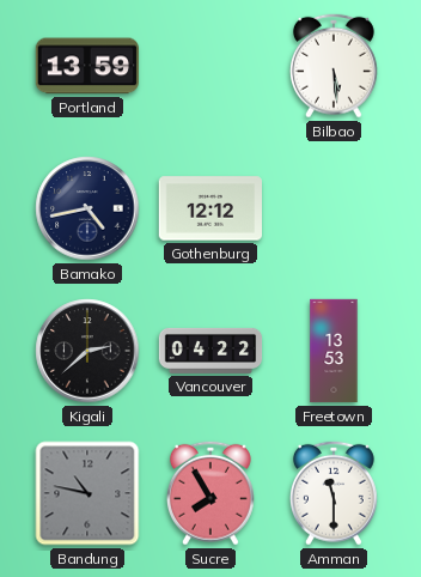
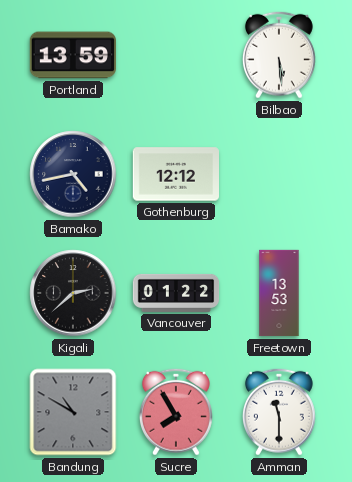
Vancouver: 04:22 -> 01:22 (176, 293)
Bandung: 10:47 -> 10:50 (73, 412)
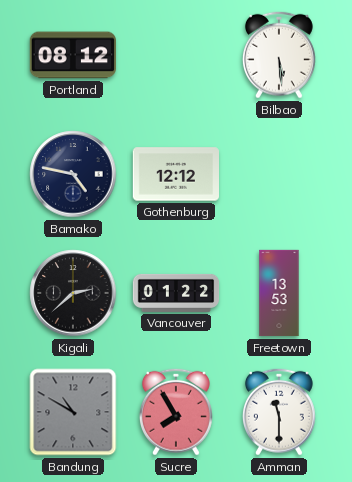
Portland: 13:59 -> 08:12 (72, 55)
Bamako: 4:43 -> 4:47 (73, 174)
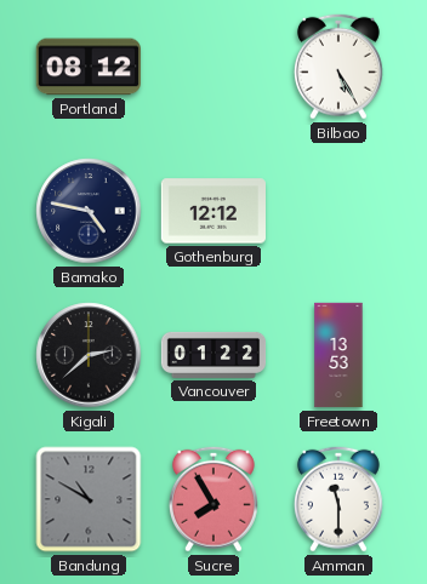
Bilbao: 5:29 -> 5:25 (338, 67)
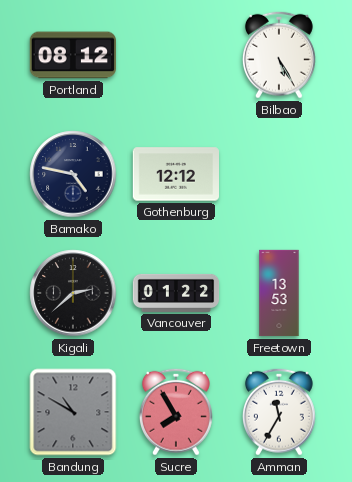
Amman: 11:30 -> 11:35 (279, 412)
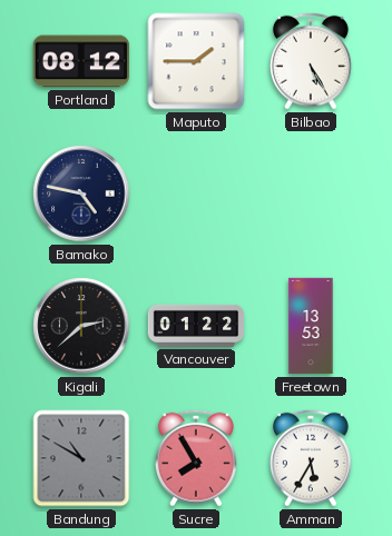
Maputo: none -> 1:45 (196, 61)
Gothenburg: 12:12 -> none (175, 174)
Amman: 11:35 -> 5:35 (311, 458)
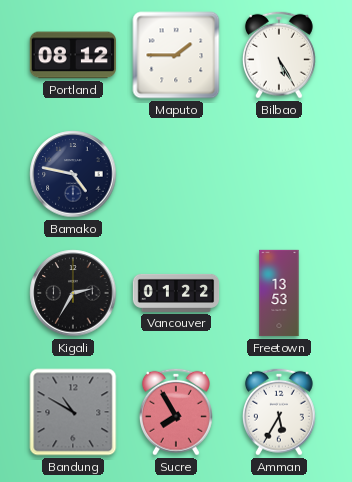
Kigali: 2:38 -> 2:35 (73, 293)
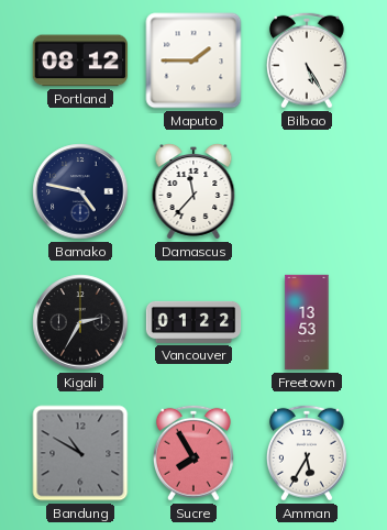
Damascus: none -> 11:37 (193, 192)
